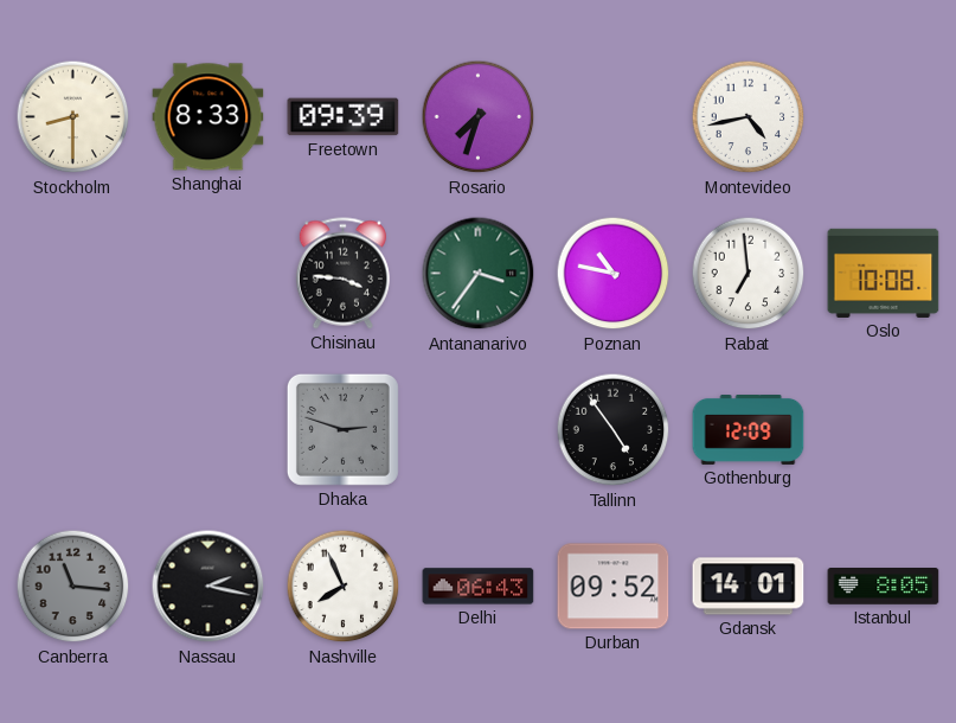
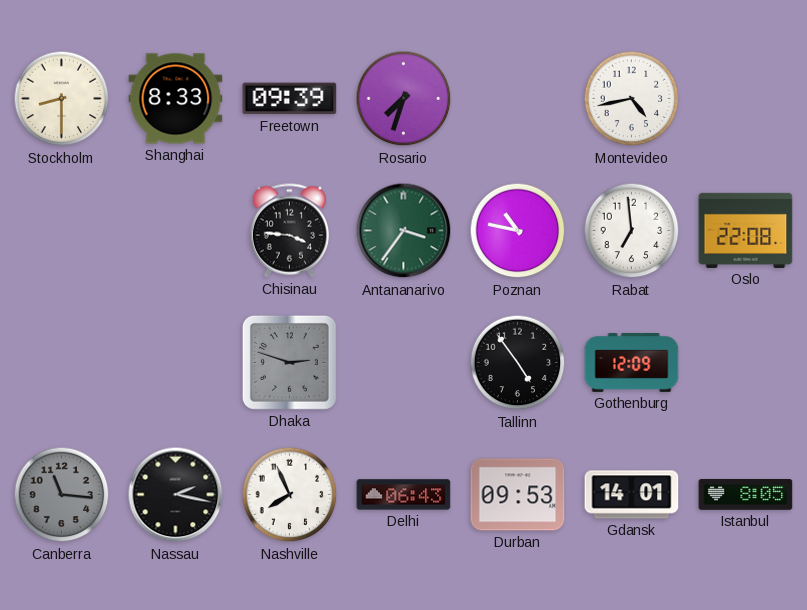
Oslo: 10:08 -> 22:08 (746, 230)
Durban: 09:52 -> 09:53 (518, 495)
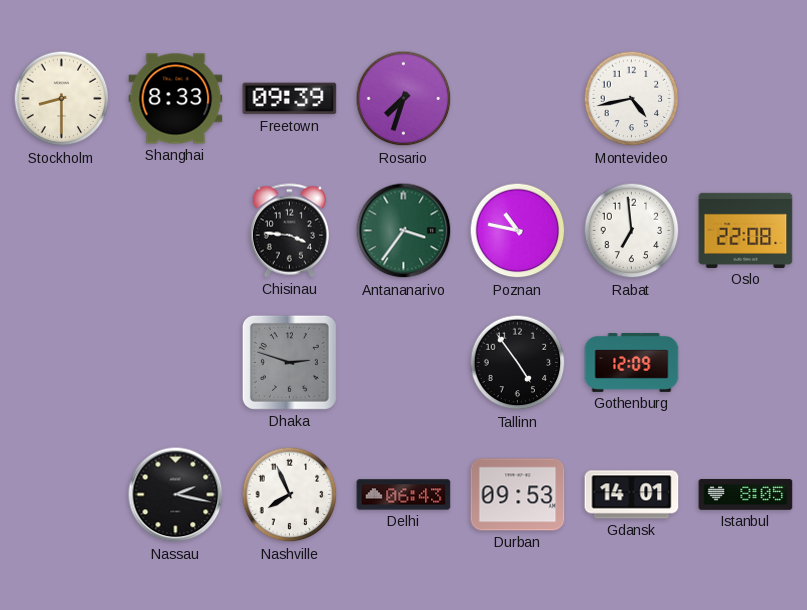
Canberra: 11:16 -> none (62, 495)
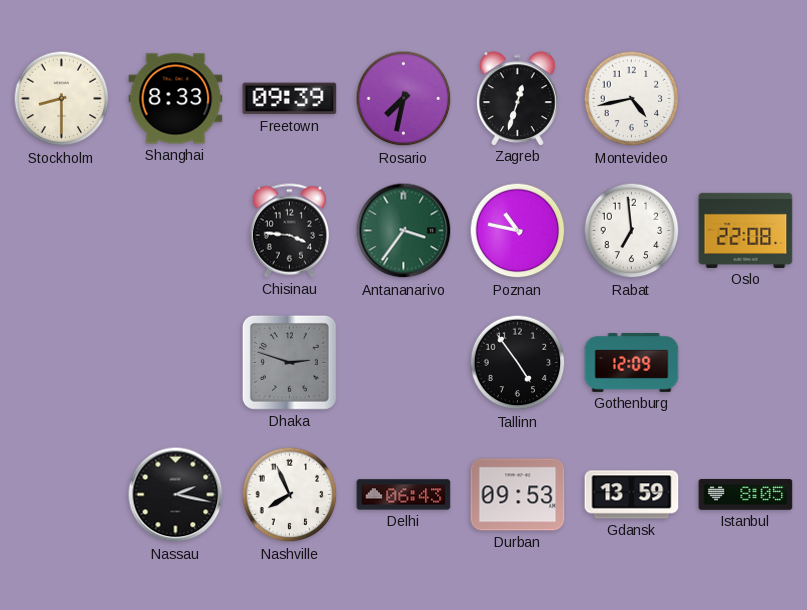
Rosario: 7:33 -> 7:32 (404, 99)
Zagreb: none -> 12:33 (518, 98)
Gdansk: 14:01 -> 13:59 (632, 495)
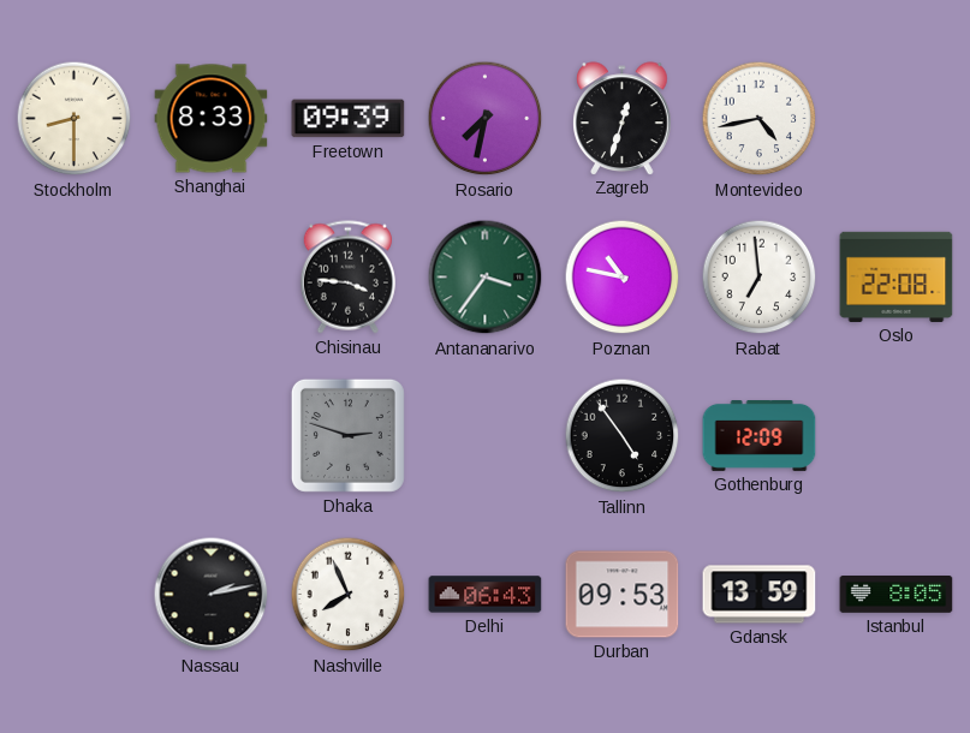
Nassau: 2:17 -> 2:13 (212, 595)
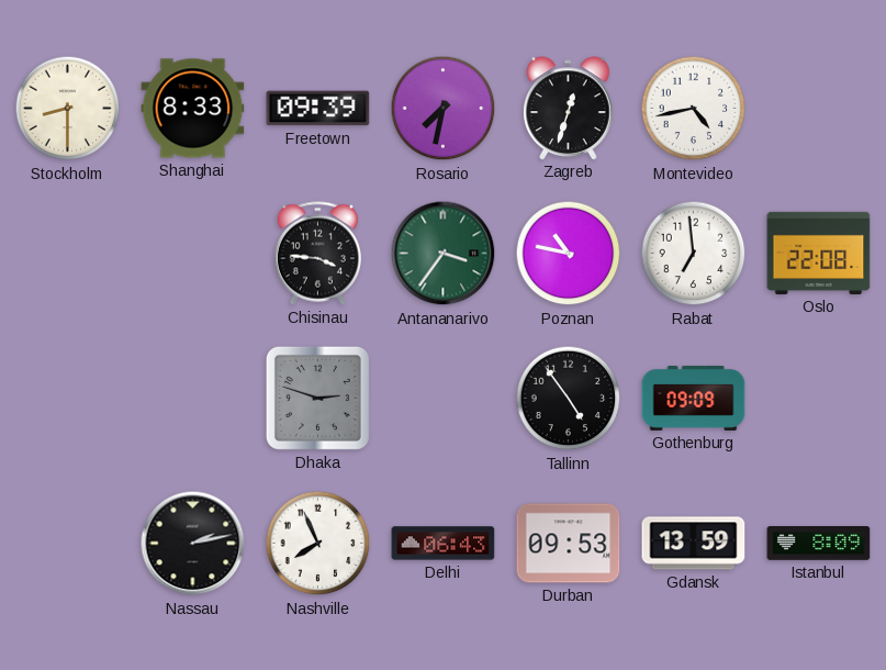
Gothenburg: 12:09 -> 09:09 (694, 399)
Istanbul: 8:05 -> 8:09 (819, 544)
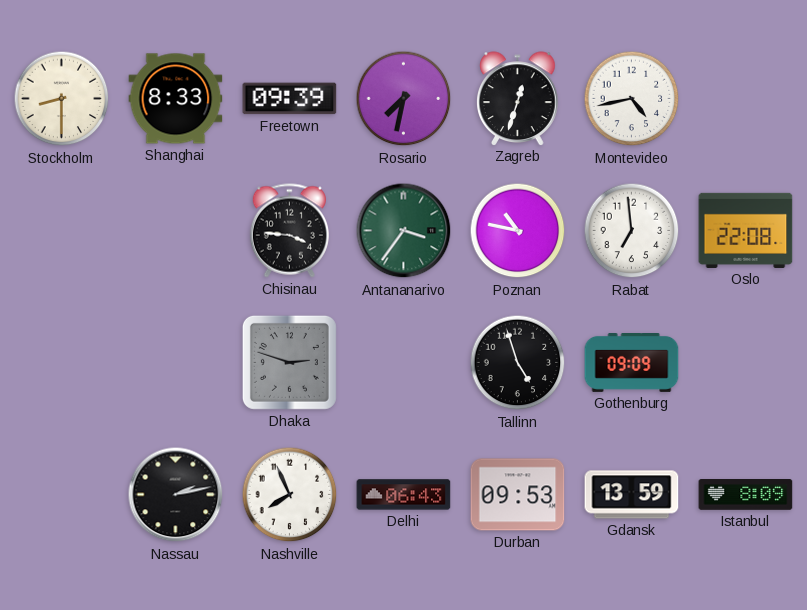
Tallinn: 4:54 -> 4:57 (518, 363)
